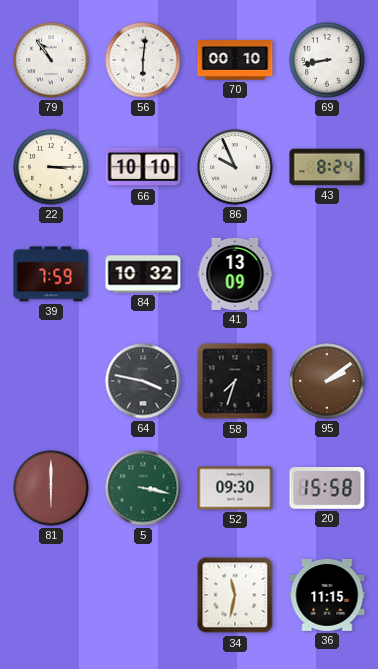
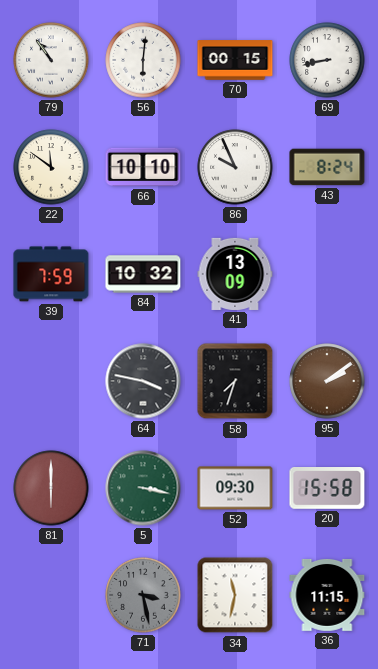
70: 00:10 -> 00:15 (235, 60)
22: 3:15 -> 11:51 (51, 167)
71: none -> 3:28 (143, 595)
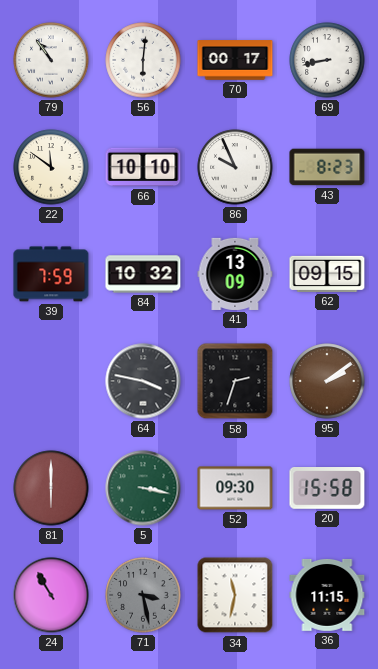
70: 00:15 -> 00:17 (235, 60)
43: 8:24 -> 8:23 (327, 167)
62: none -> 09:15 (327, 274)
58: 7:33 -> 2:33 (235, 381)
24: none -> 10:55 (51, 595)
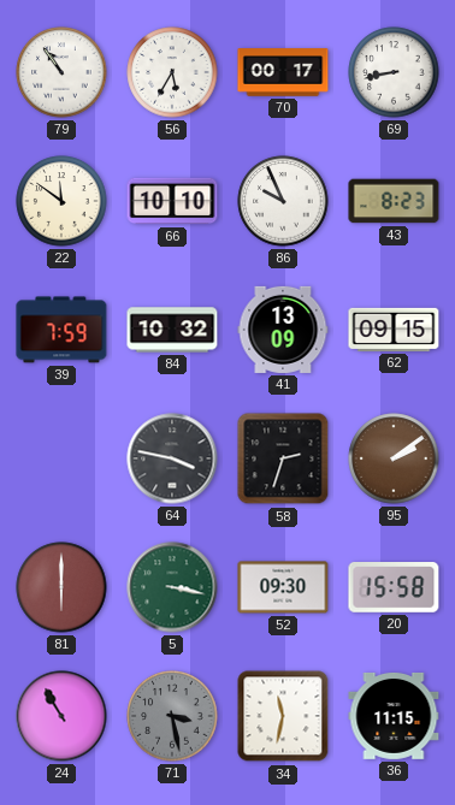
56: 6:01 -> 5:35 (172, 72)
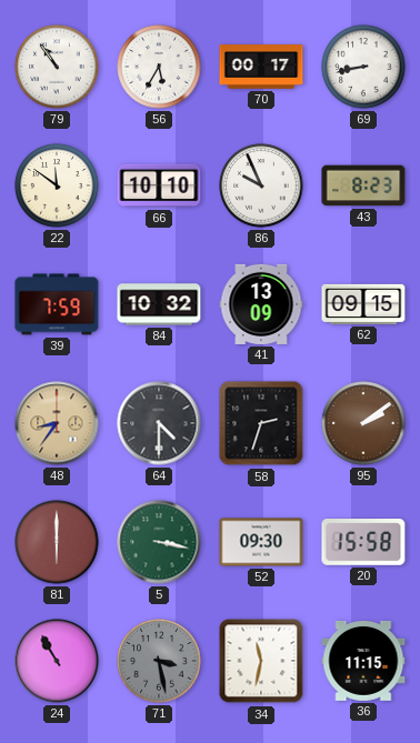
48: none -> 8:36 (57, 423)
64: 3:47 -> 4:30 (159, 423)
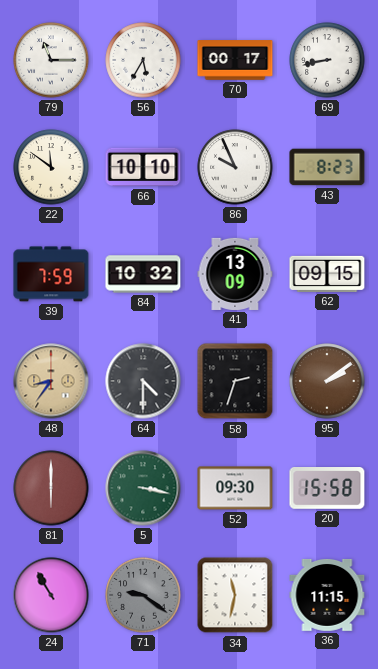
79: 10:54 -> 11:15 (51, 60)
71: 3:28 -> 9:21 (143, 595)
